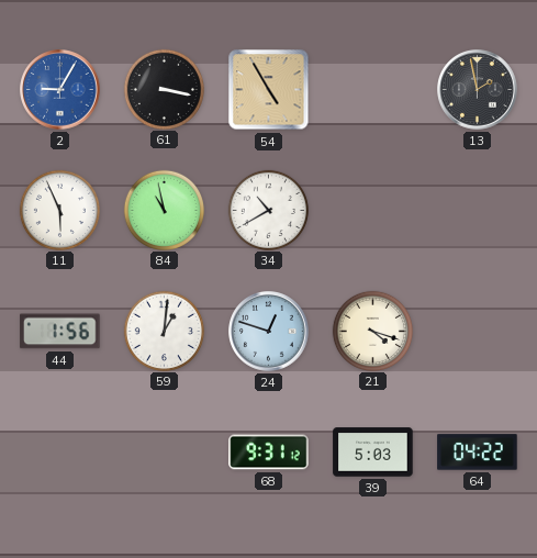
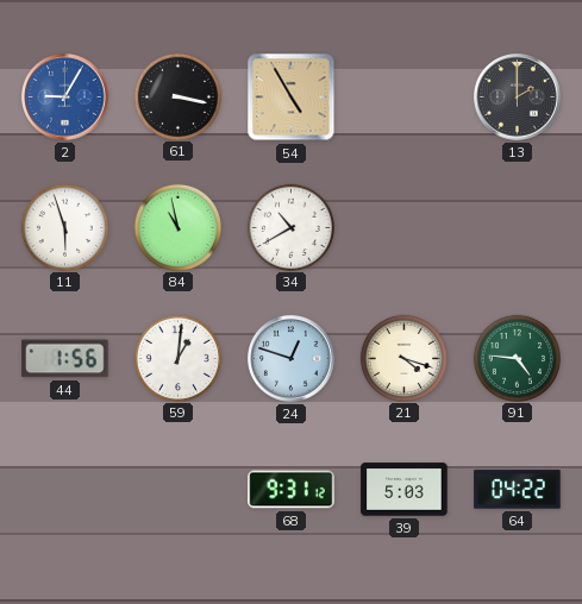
13: 1:58 -> 2:00 (518, 97)
11: 5:56 -> 5:57 (64, 227)
91: none -> 4:46 (517, 358)
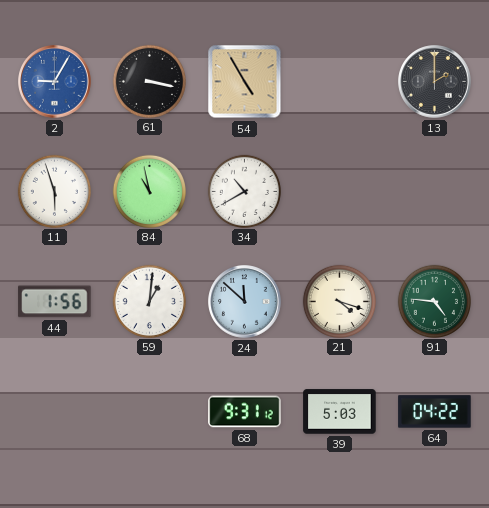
24: 12:48 -> 11:52 (245, 302)
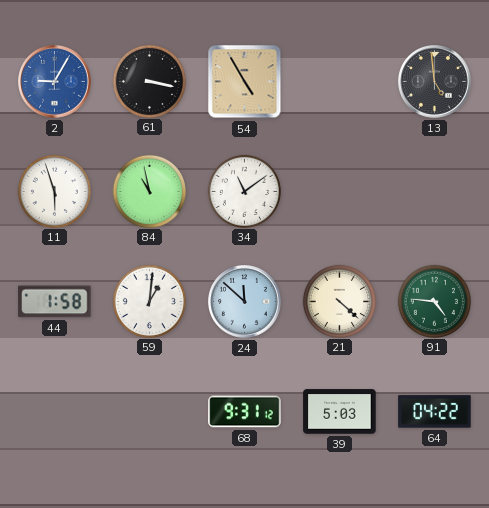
13: 2:00 -> 4:59 (435, 82)
34: 10:40 -> 11:09 (244, 191)
44: 1:56 -> 1:58 (55, 302)
21: 4:18 -> 4:22 (339, 301)
